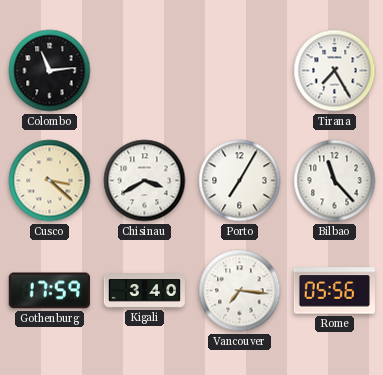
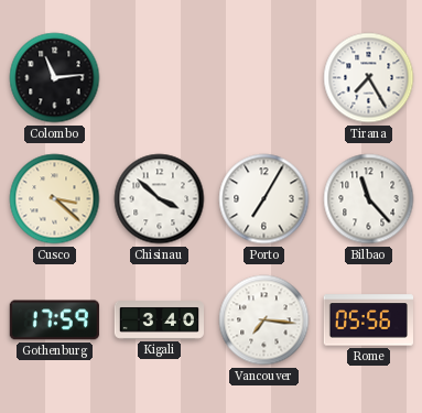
Chisinau: 3:40 -> 3:52 (160, 199)
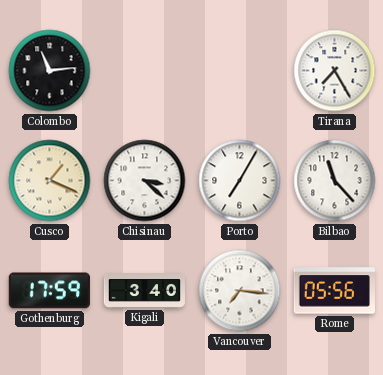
Cusco: 3:22 -> 1:19 (50, 181)
Chisinau: 3:52 -> 3:22 (145, 181)
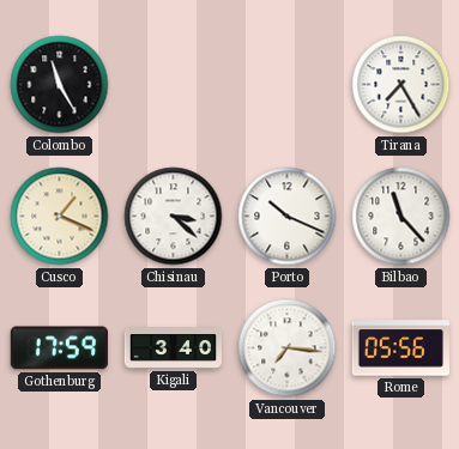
Colombo: 11:14 -> 11:25 (60, 85)
Porto: 7:05 -> 10:19 (288, 217)
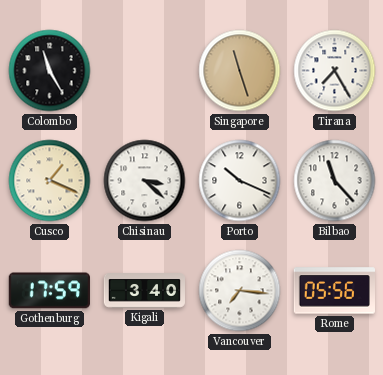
Singapore: none -> 11:27 (240, 71)
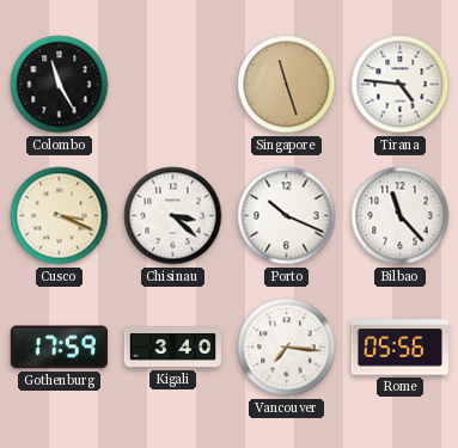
Tirana: 7:25 -> 4:46 (401, 85)
Cusco: 1:19 -> 3:19 (60, 216)
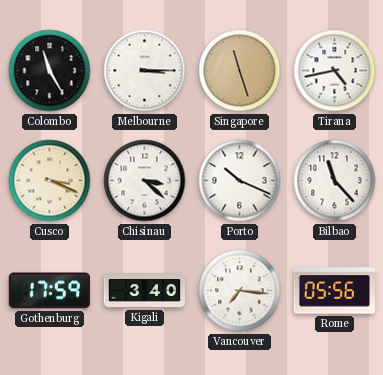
Melbourne: none -> 3:15 (145, 71)
Tirana: 4:46 -> 4:43 (335, 71)
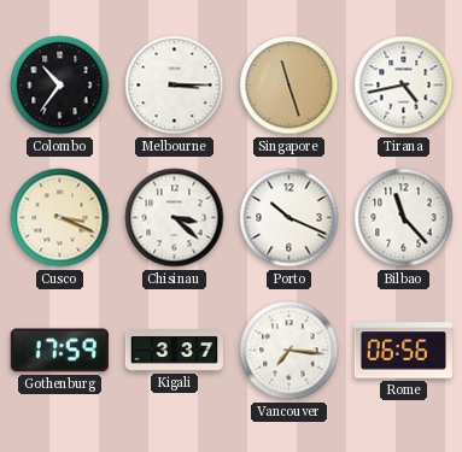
Colombo: 11:25 -> 10:36 (60, 86)
Kigali: 3:40 -> 3:37 (175, 351)
Rome: 05:56 -> 06:56 (403, 351)
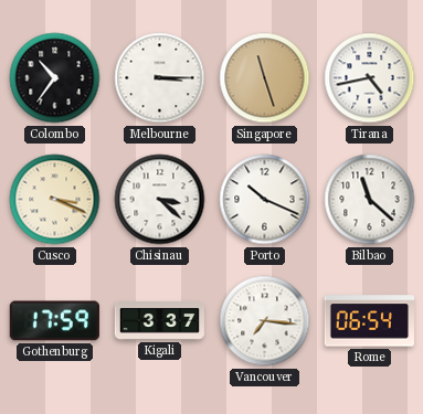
Bilbao: 11:23 -> 11:22 (370, 200)
Rome: 06:56 -> 06:54 (369, 321)
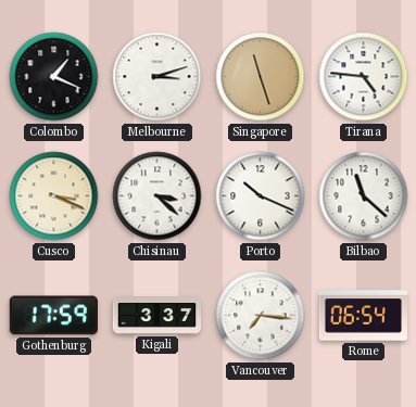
Colombo: 10:36 -> 1:19 (54, 77)
Melbourne: 3:15 -> 3:12 (157, 77)
Tirana: 4:43 -> 4:46 (364, 77)
